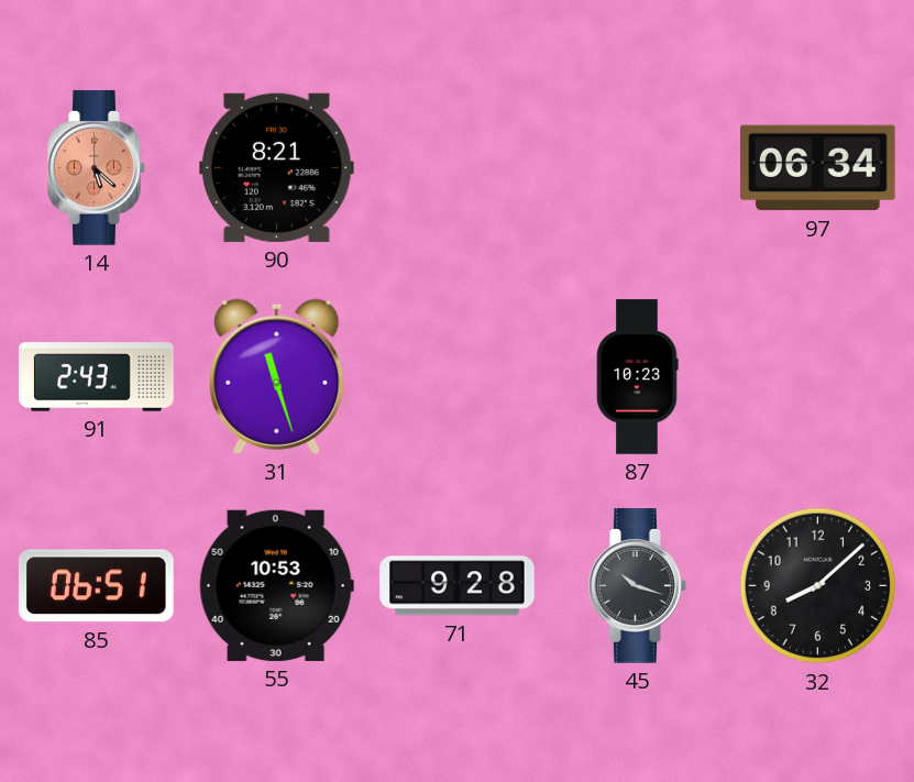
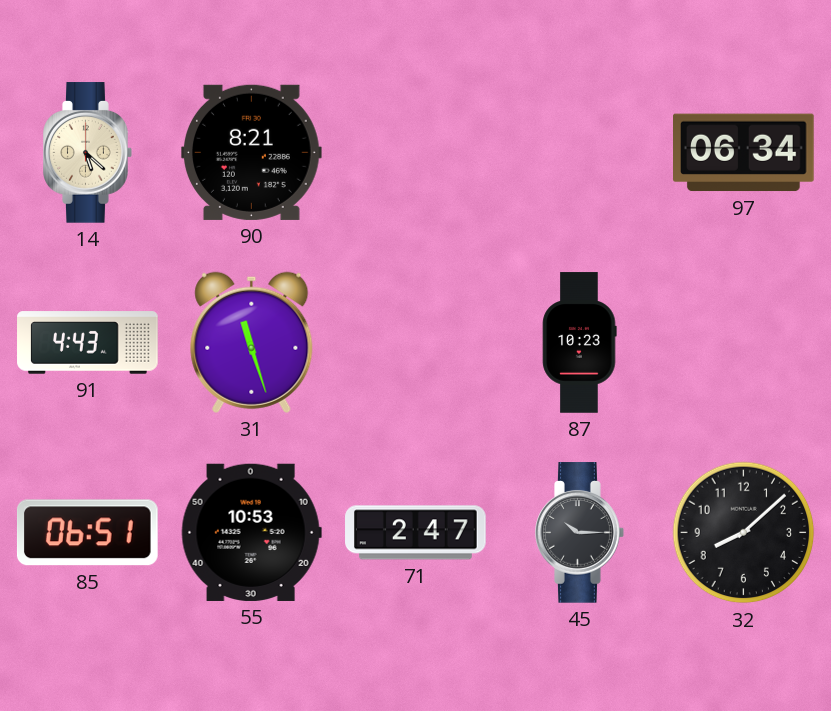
14 dial: salmon -> cream (88, 153)
91: 2:43 -> 4:43 (88, 343)
71: 9:28 -> 2:47 (416, 533)
45: 10:18 -> 10:15 (580, 533)
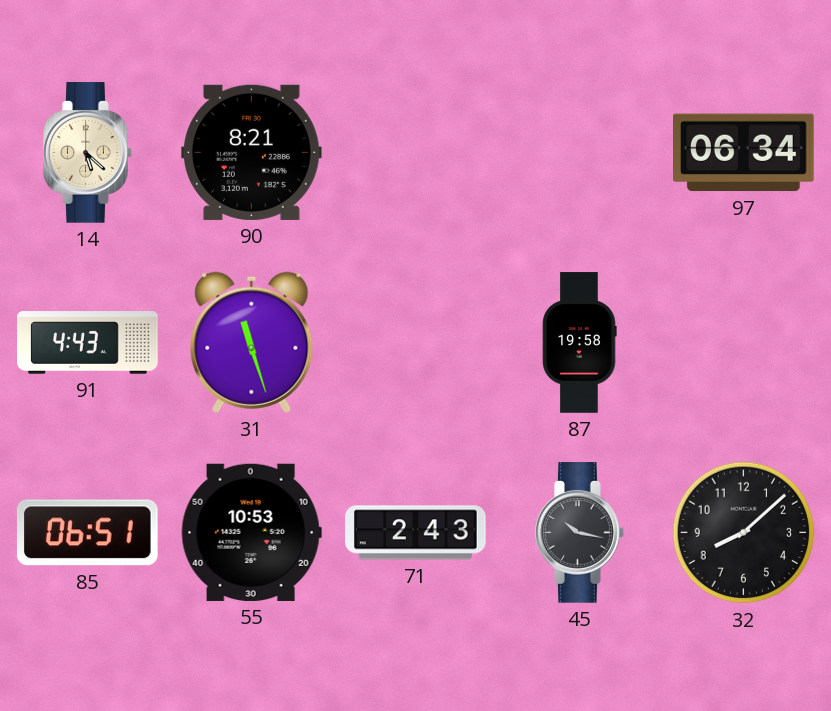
87: 10:23 -> 19:58 (580, 343)
71: 2:47 -> 2:43 (416, 533)
45: 10:15 -> 10:17 (580, 533)
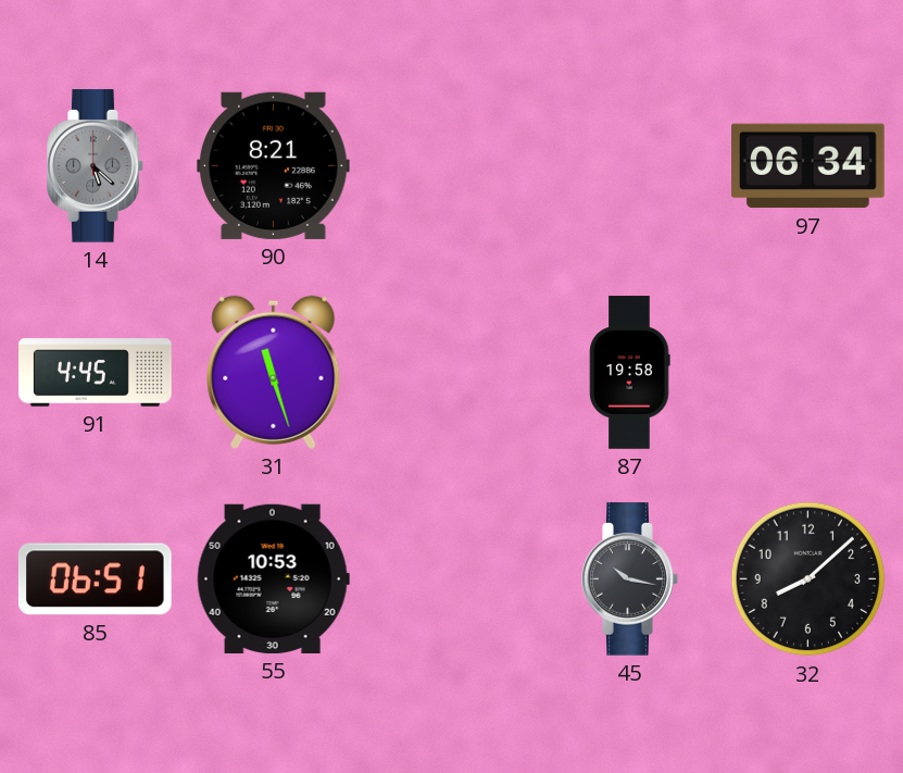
14 dial: cream -> grey (96, 166)
91: 4:43 -> 4:45 (96, 373)
71: 2:43 -> none (416, 533)
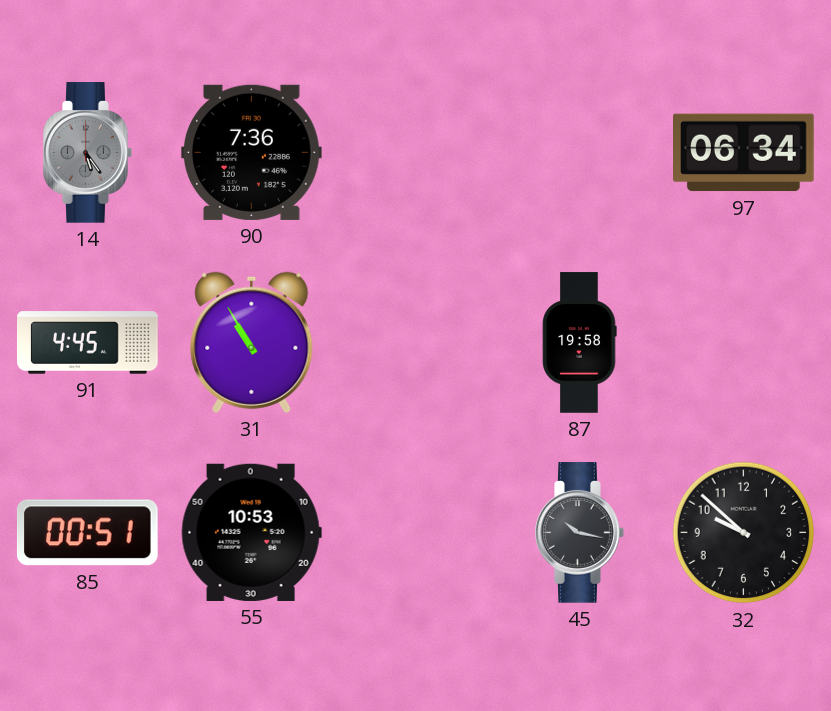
14: 5:22 -> 5:24 (88, 153)
90: 8:21 -> 7:36 (252, 152)
31: 11:27 -> 10:55 (252, 342)
85: 06:51 -> 00:51 (87, 533)
32: 8:08 -> 9:52 (744, 533)
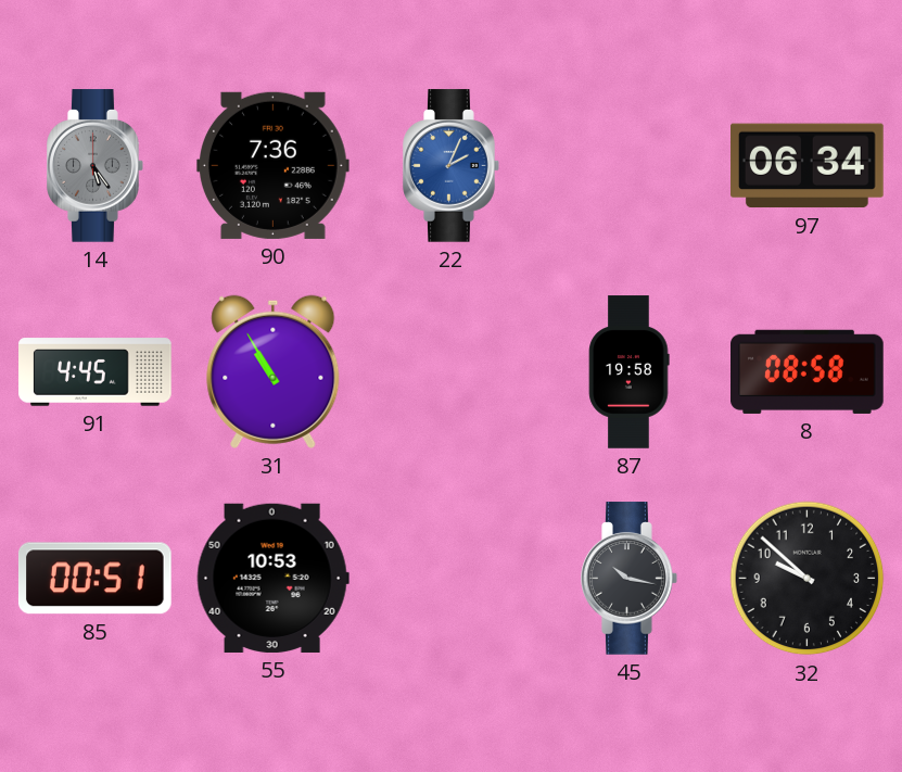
22: none -> 2:04 (452, 166)
8: none -> 08:58 (808, 371)
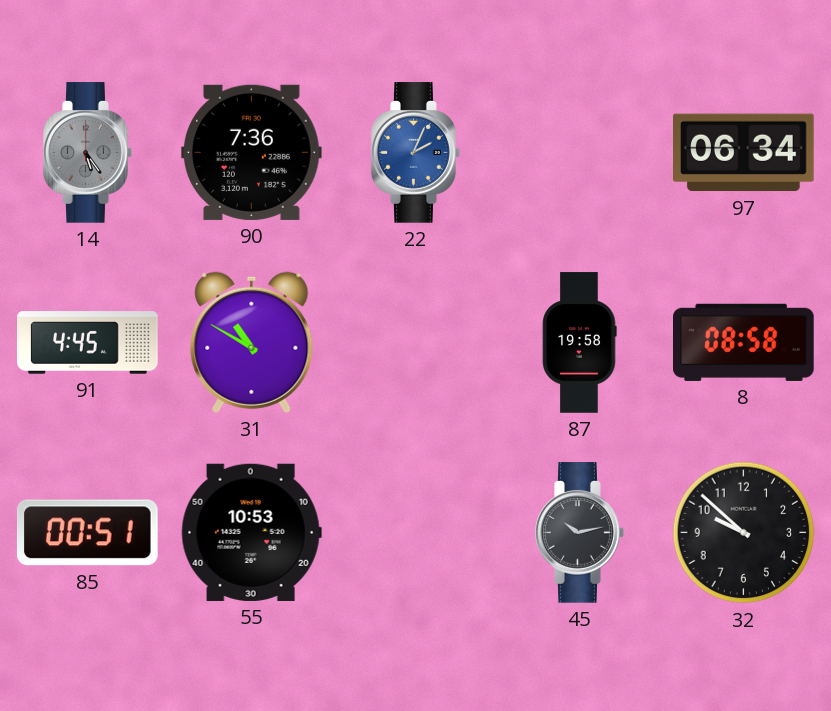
31: 10:55 -> 10:50 (252, 342)
45: 10:17 -> 10:13 (580, 533)
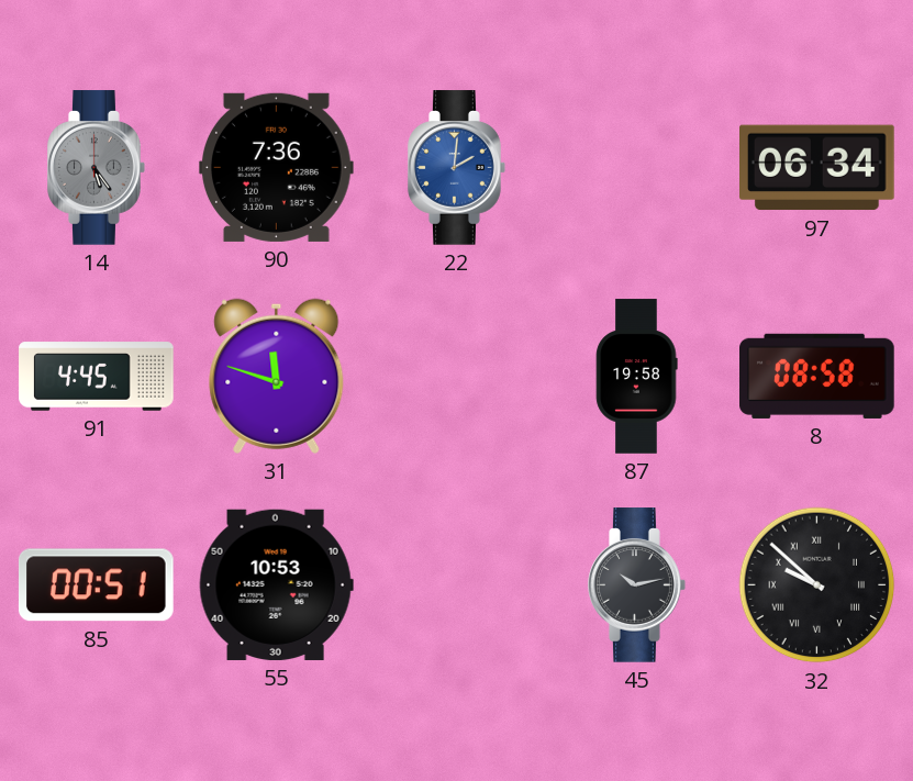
22: 2:04 -> 2:01 (457, 168)
31: 10:50 -> 11:48 (277, 376)
32 numerals: Arabic -> Roman (817, 585)
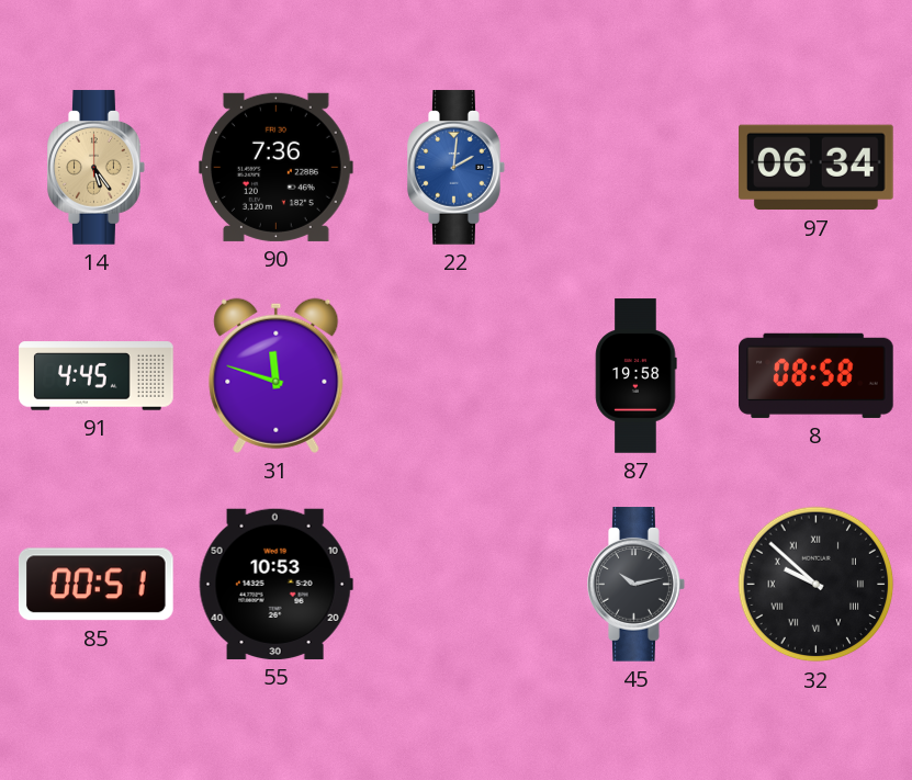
14 dial: grey -> champagne (97, 168)
